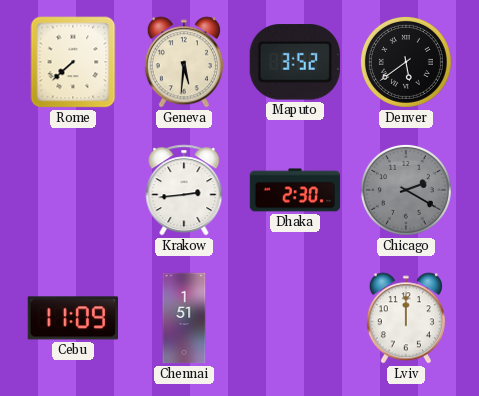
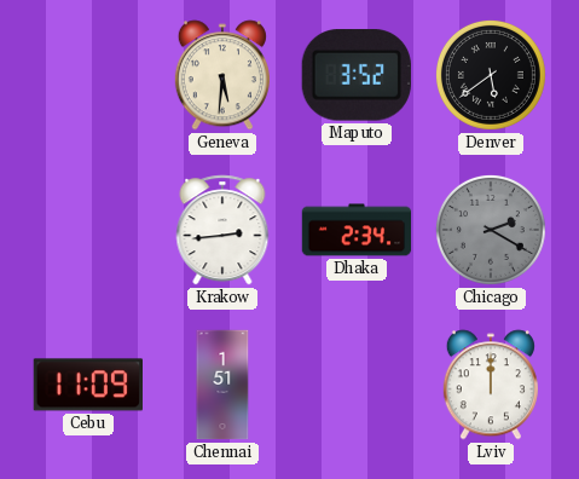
Rome: 7:38 -> none (73, 62)
Dhaka: 2:30 -> 2:34 (357, 230)
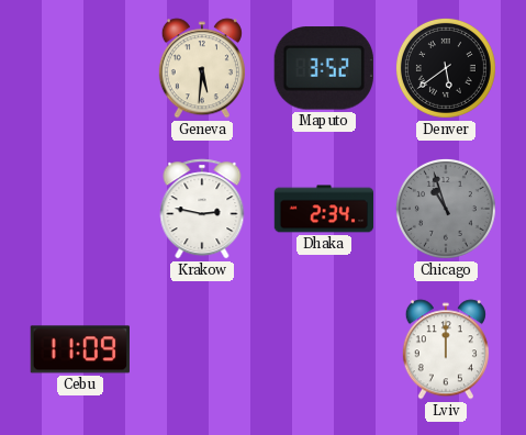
Krakow: 2:44 -> 2:47 (202, 209)
Chicago: 2:20 -> 10:57 (446, 209)
Chennai: 1:51 -> none (222, 385)
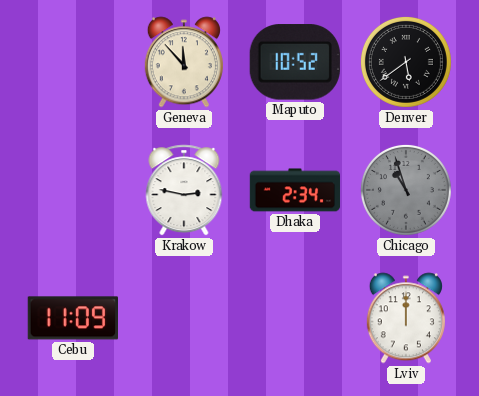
Geneva: 5:31 -> 11:53 (184, 62)
Maputo: 3:52 -> 10:52 (295, 62)
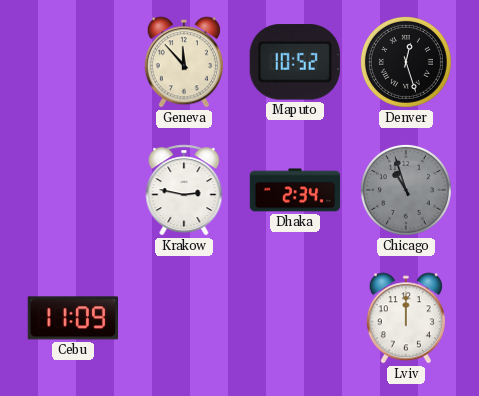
Denver: 5:39 -> 12:27 (406, 62)
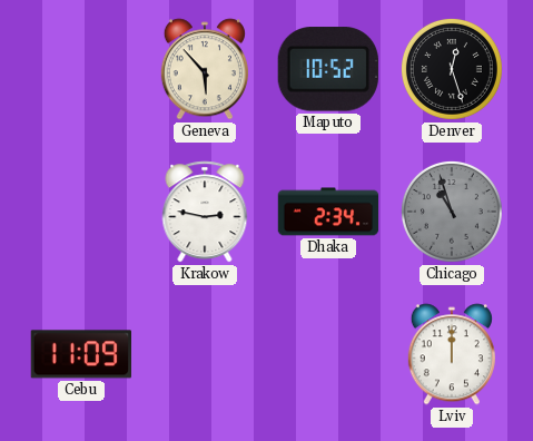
Geneva: 11:53 -> 5:53 (205, 69)
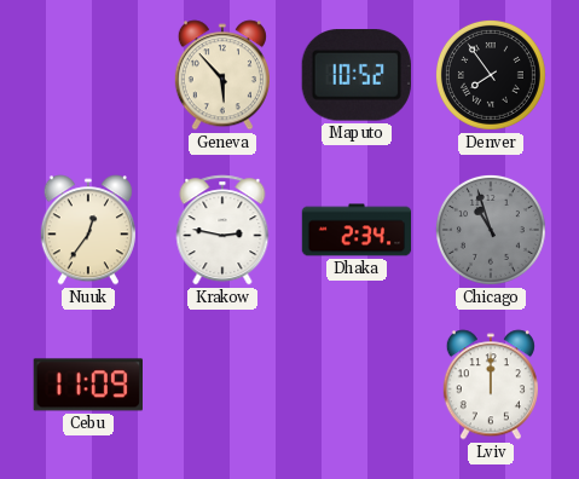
Denver: 12:27 -> 7:54 (491, 75)
Nuuk: none -> 12:36 (88, 230)
